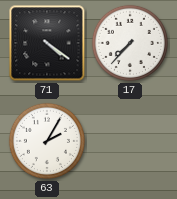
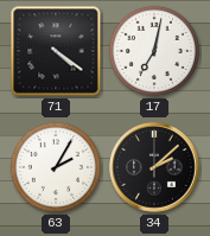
17: 7:37 -> 7:02 (154, 51)
34: none -> 2:08 (155, 168)
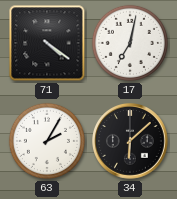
34: 2:08 -> 6:08 (131, 142)
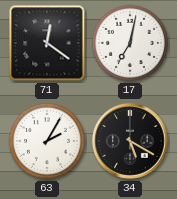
71: 4:21 -> 12:21 (47, 43)
34: 6:08 -> 5:20 (131, 142)
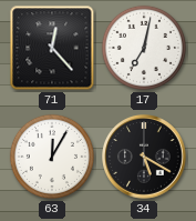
71: 12:21 -> 12:23 (52, 48)
63: 2:05 -> 12:05 (52, 157)
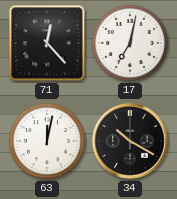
63: 12:05 -> 12:02 (47, 141)
34: 5:20 -> 10:20 (131, 142)
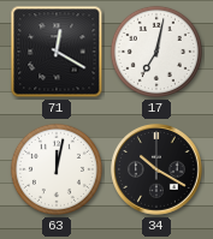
71: 12:23 -> 12:20 (57, 52)
